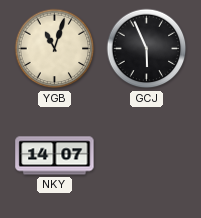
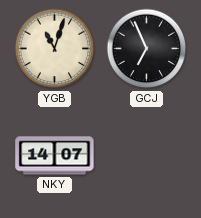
GCJ: 5:56 -> 6:56 (147, 49)
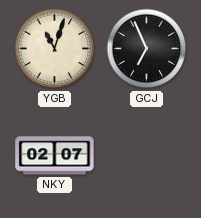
NKY: 14:07 -> 02:07 (55, 156)
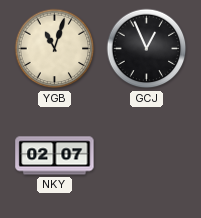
GCJ: 6:56 -> 12:56 (147, 49)
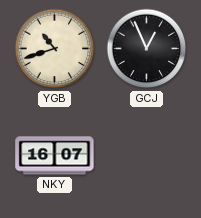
YGB: 11:03 -> 10:42 (55, 49)
NKY: 02:07 -> 16:07 (55, 156)
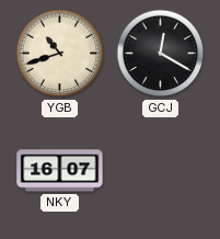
GCJ: 12:56 -> 12:20 (161, 54)
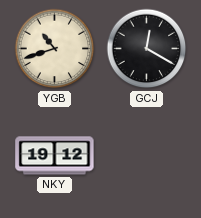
NKY: 16:07 -> 19:12 (55, 156)
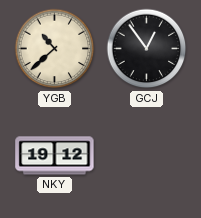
YGB: 10:42 -> 10:38 (55, 49)
GCJ: 12:20 -> 12:54 (147, 49)
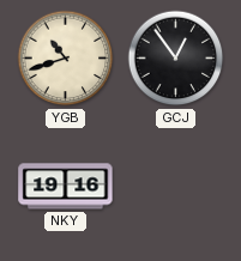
YGB: 10:38 -> 10:42 (66, 59)
NKY: 19:12 -> 19:16 (66, 187)
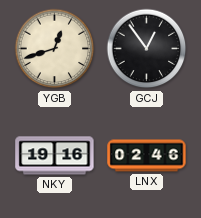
YGB: 10:42 -> 12:42 (55, 49)
LNX: none -> 02:46 (147, 156)
